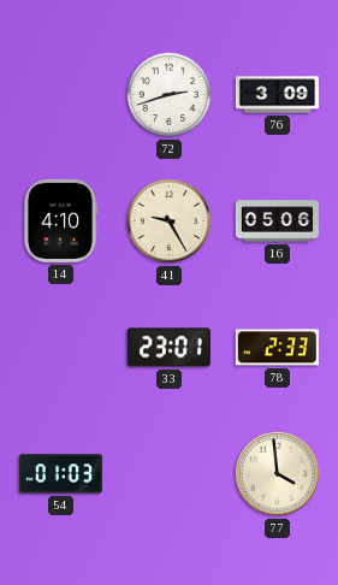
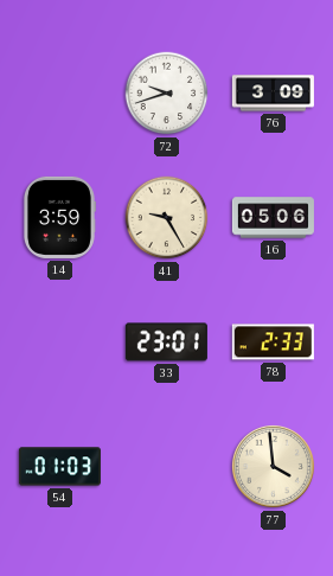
72: 2:42 -> 9:42 (167, 94)
14: 4:10 -> 3:59 (59, 217)
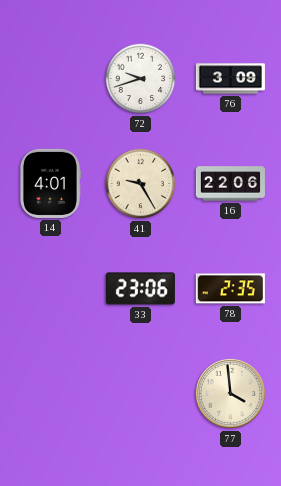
14: 3:59 -> 4:01 (50, 183)
16: 05:06 -> 22:06 (230, 184)
33: 23:01 -> 23:06 (140, 289)
78: 2:33 -> 2:35 (230, 289)
54: 01:03 -> none (59, 467)
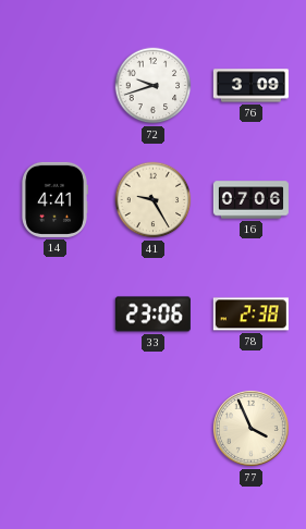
14: 4:01 -> 4:41 (54, 199)
16: 22:06 -> 07:06 (250, 200)
78: 2:35 -> 2:38 (250, 315)
77: 3:59 -> 3:56 (250, 428)
